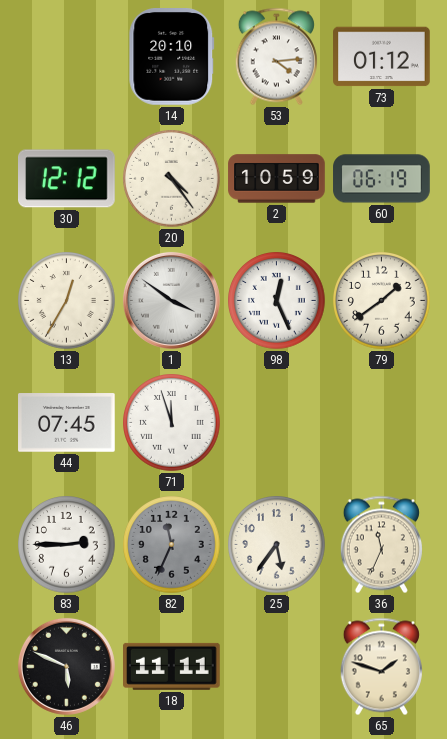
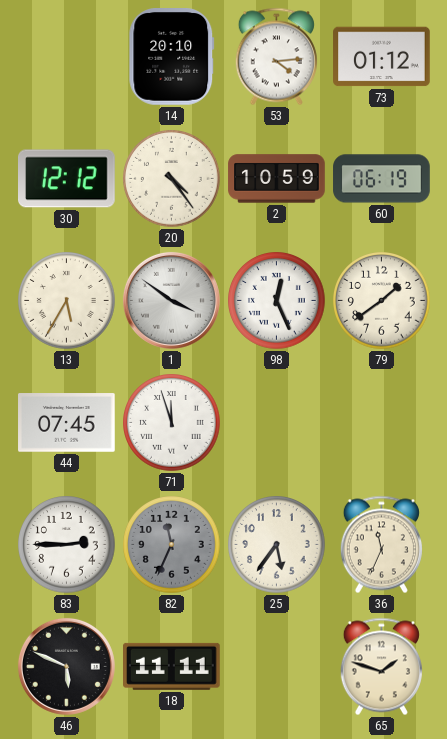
13: 12:35 -> 5:35 (67, 301)
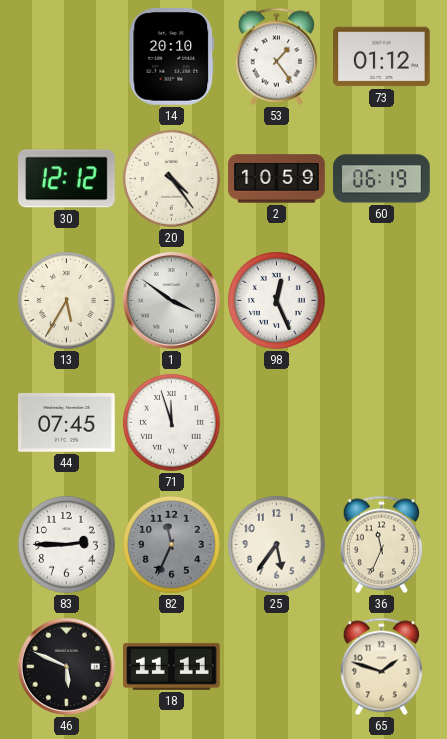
53: 4:14 -> 1:24 (276, 57)
79: 1:39 -> none (382, 301)
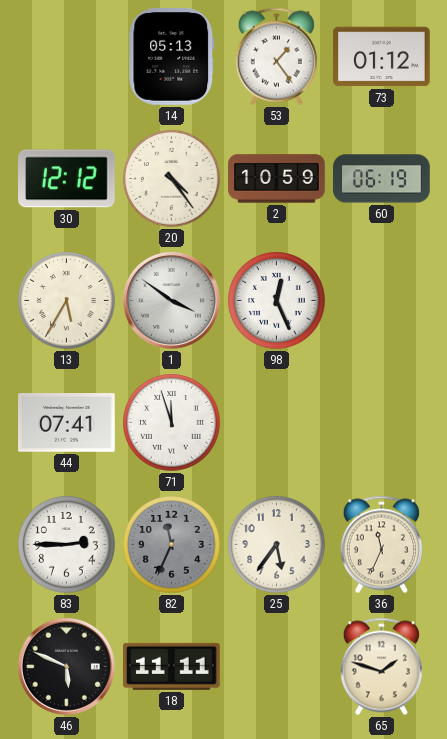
14: 20:10 -> 05:13 (172, 57)
44: 07:45 -> 07:41 (67, 423)
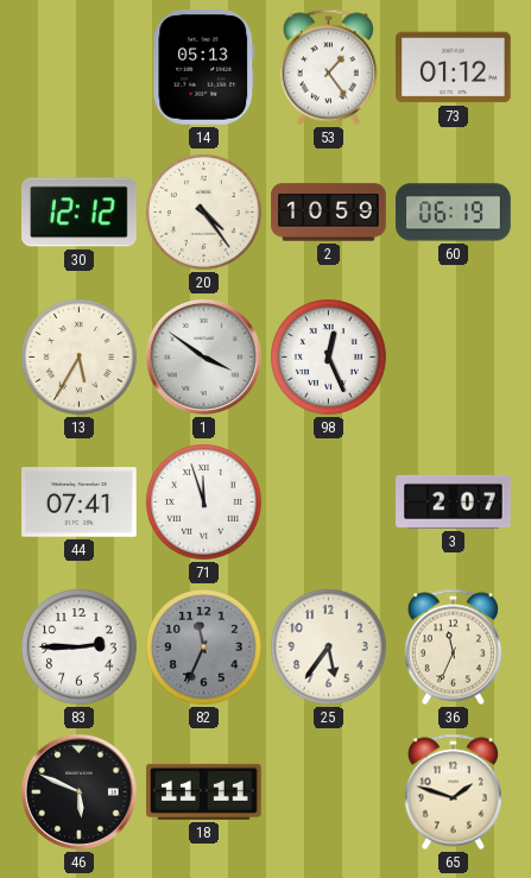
3: none -> 2:07 (454, 501)
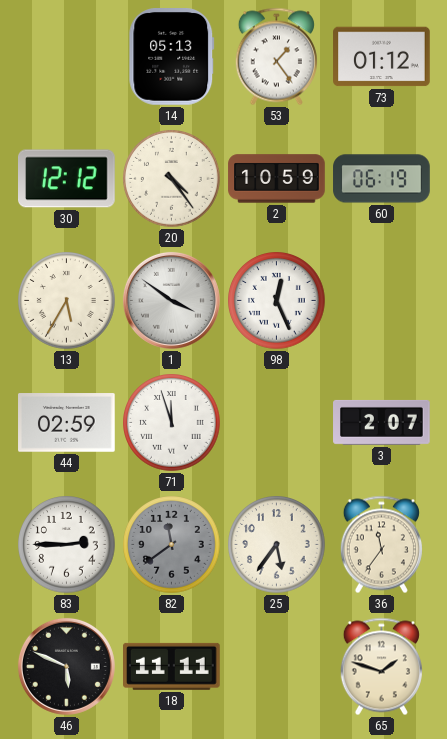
44: 07:41 -> 02:59 (67, 423)
82: 11:34 -> 11:39 (172, 545)
36: 11:34 -> 11:36 (381, 545)
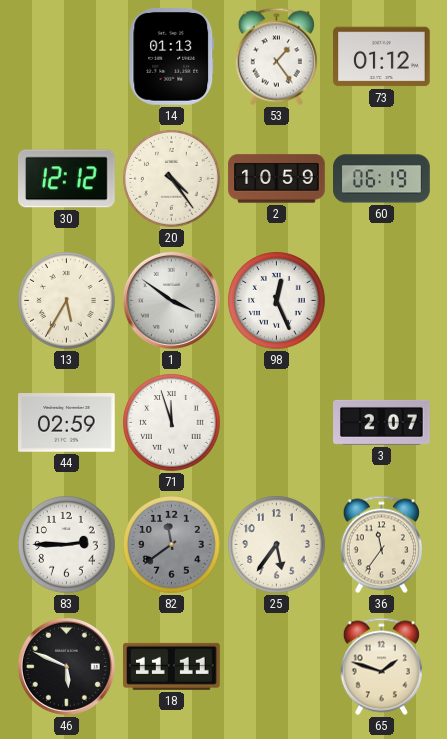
14: 05:13 -> 01:13 (172, 57)
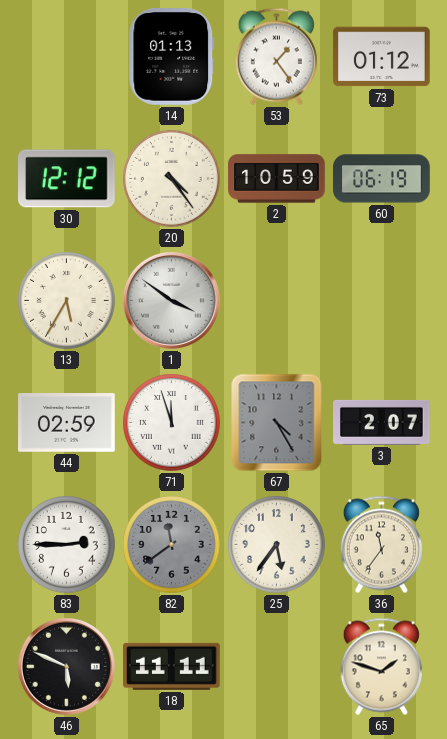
98: 12:26 -> none (277, 301)
67: none -> 4:25 (277, 423)
